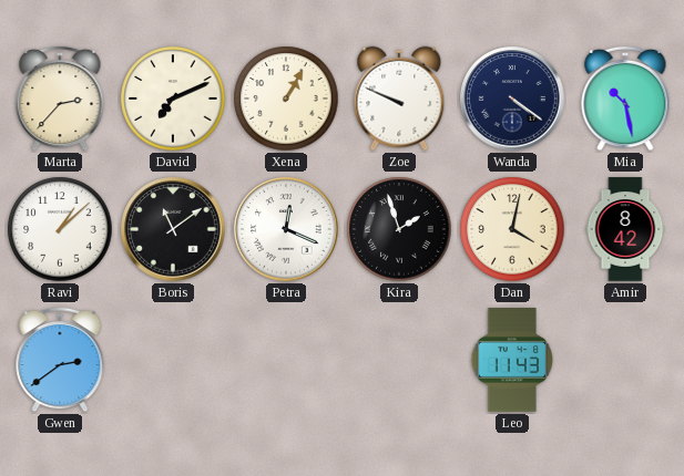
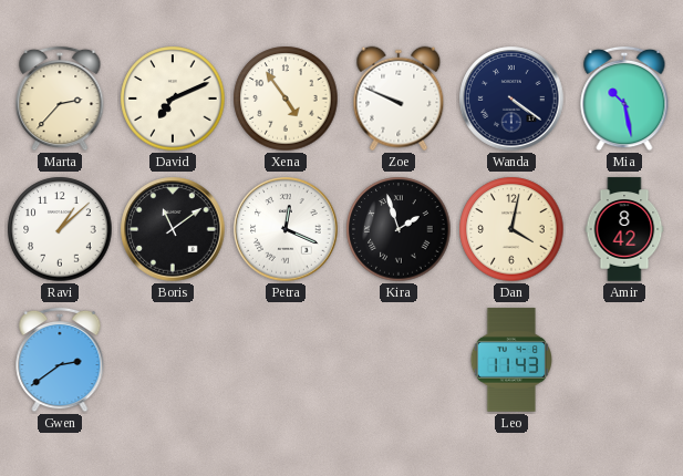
Xena: 1:05 -> 4:54 (286, 99)
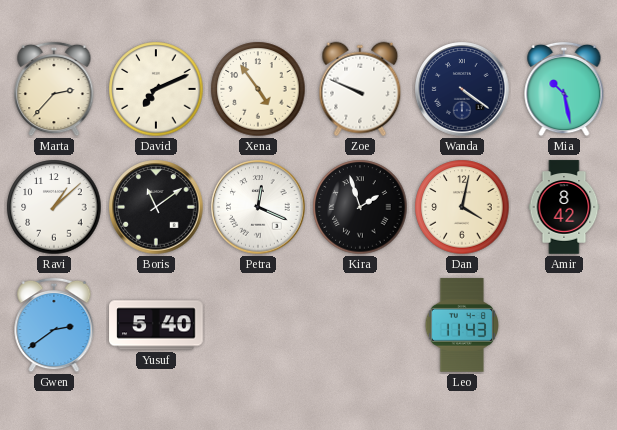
Yusuf: none -> 5:40 (156, 325)
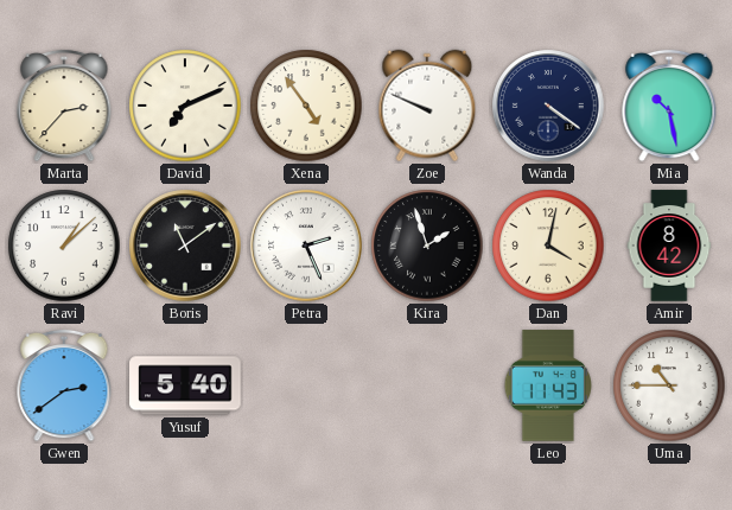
Petra: 12:19 -> 2:26 (306, 246)
Uma: none -> 10:45 (669, 385)
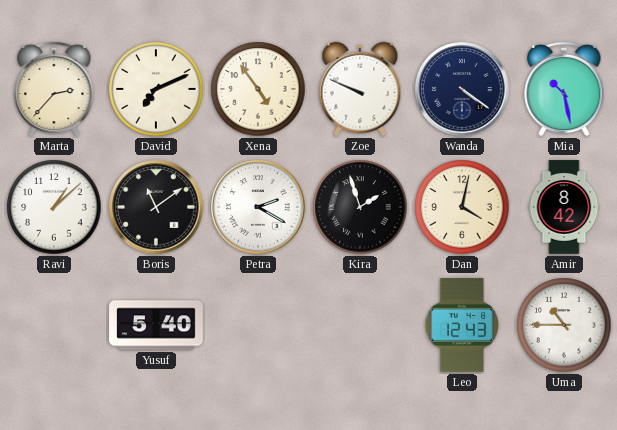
Petra: 2:26 -> 2:20 (258, 207)
Gwen: 2:39 -> none (64, 385)
Leo: 11:43 -> 12:43 (461, 325)
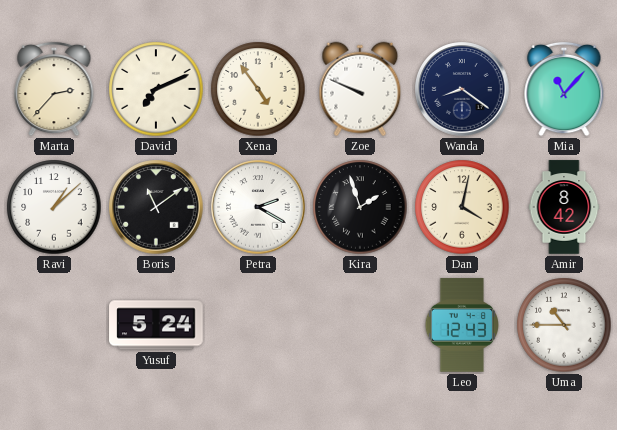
Wanda: 4:21 -> 8:21 (462, 89)
Mia: 10:28 -> 11:07 (564, 89)
Yusuf: 5:40 -> 5:24 (156, 325)
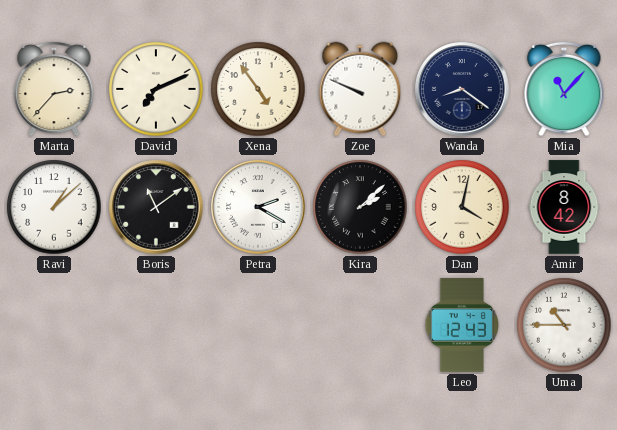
Kira: 1:57 -> 2:08 (360, 207)
Yusuf: 5:24 -> none (156, 325)
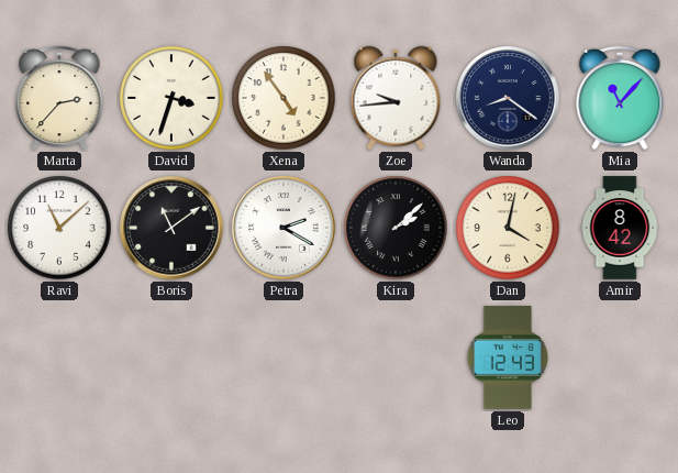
David: 7:11 -> 3:33 (171, 98)
Zoe: 9:49 -> 9:44 (396, 98)
Ravi: 1:08 -> 11:08 (59, 228)
Uma: 10:45 -> none (564, 325)
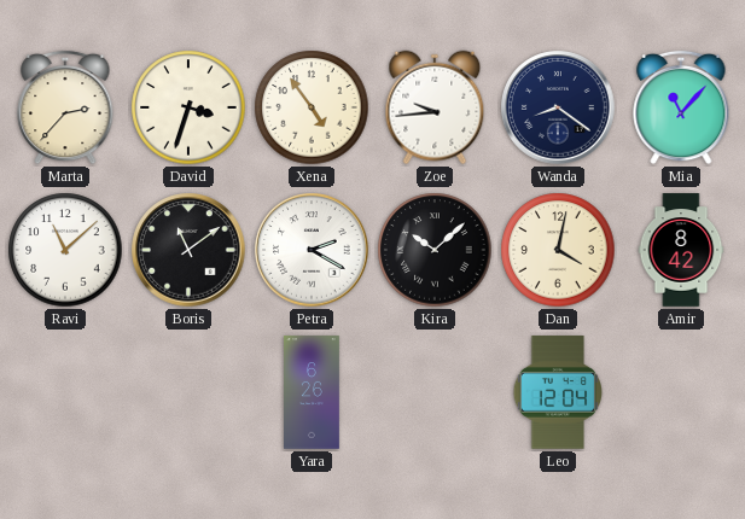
Kira: 2:08 -> 10:08 (435, 250)
Yara: none -> 6:26 (313, 392)
Leo: 12:43 -> 12:04 (557, 392)
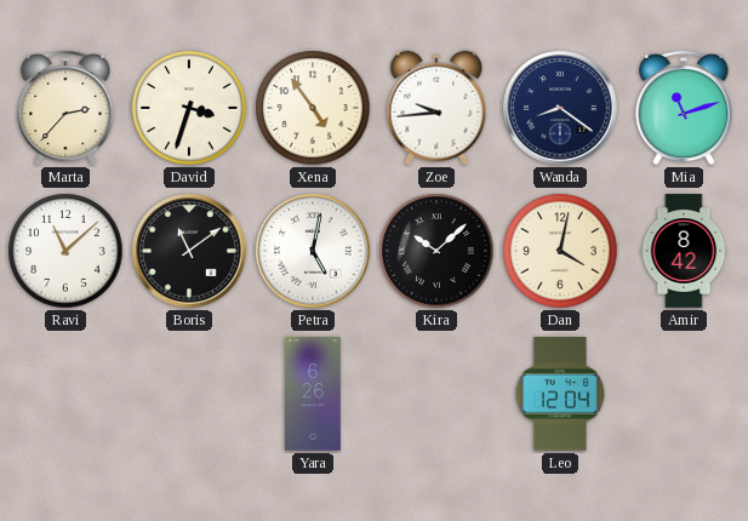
Mia: 11:07 -> 11:12 (684, 108)
Petra: 2:20 -> 5:02 (313, 251)
